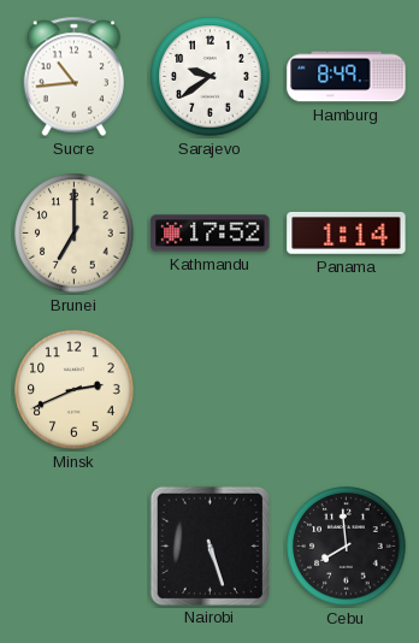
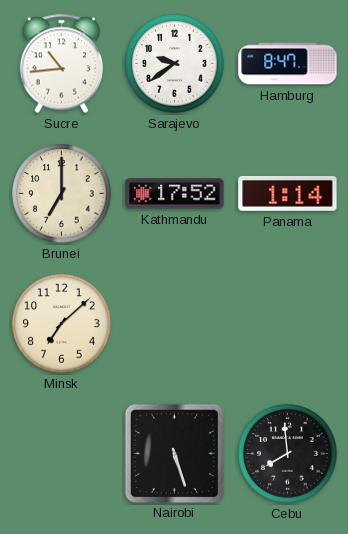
Hamburg: 8:49 -> 8:47 (288, 64)
Minsk: 2:41 -> 7:08 (62, 324)
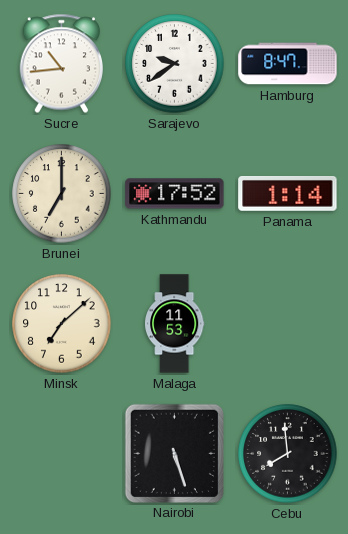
Malaga: none -> 11:53 (175, 324)
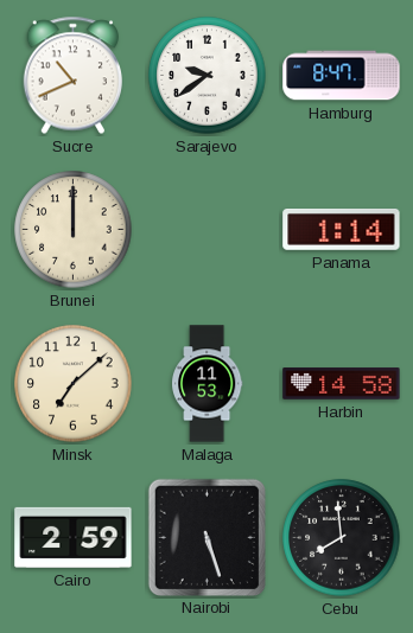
Sucre: 10:44 -> 10:41 (72, 76)
Brunei: 7:00 -> 12:00 (74, 230)
Kathmandu: 17:52 -> none (175, 194)
Harbin: none -> 14:58 (342, 384)
Cairo: none -> 2:59 (74, 537)
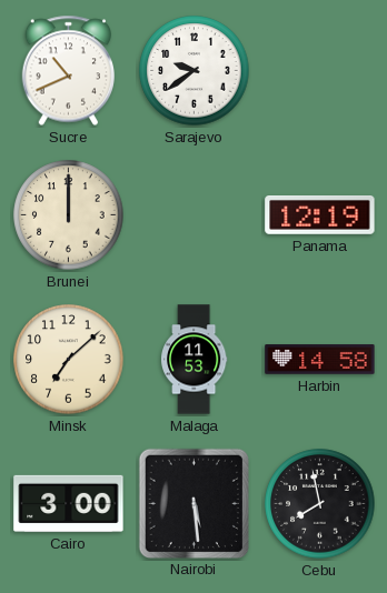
Hamburg: 8:47 -> none (342, 76)
Panama: 1:14 -> 12:19 (320, 215)
Cairo: 2:59 -> 3:00 (69, 503)
Nairobi: 5:27 -> 5:29 (193, 503)
Cebu: 7:59 -> 7:58 (320, 504)
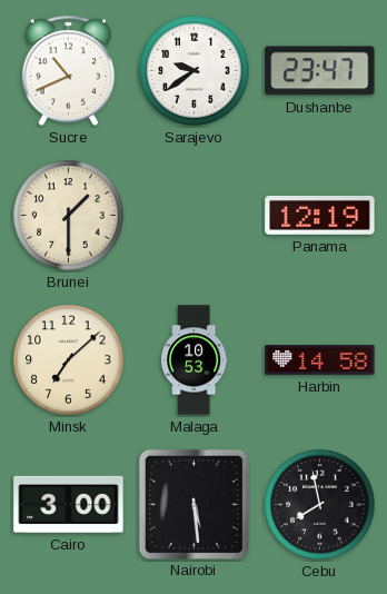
Dushanbe: none -> 23:47 (320, 71)
Brunei: 12:00 -> 1:30 (69, 216)
Malaga: 11:53 -> 10:53 (195, 360)
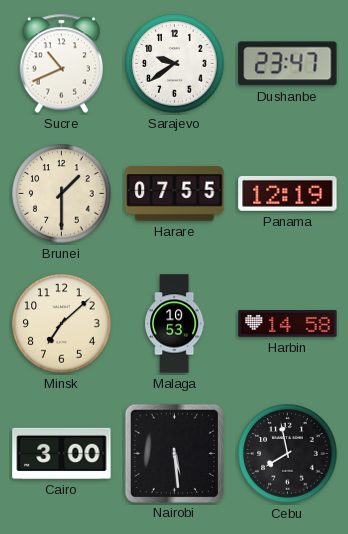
Harare: none -> 07:55 (175, 194)
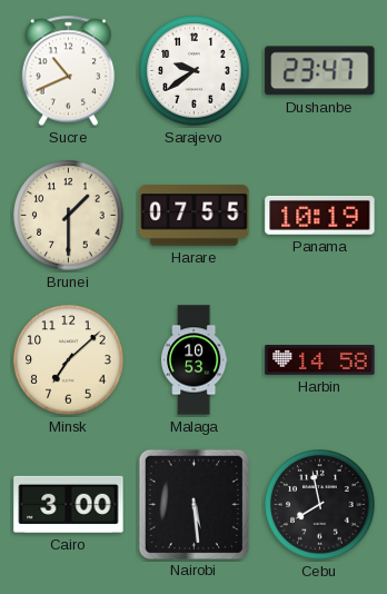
Panama: 12:19 -> 10:19 (320, 216)
